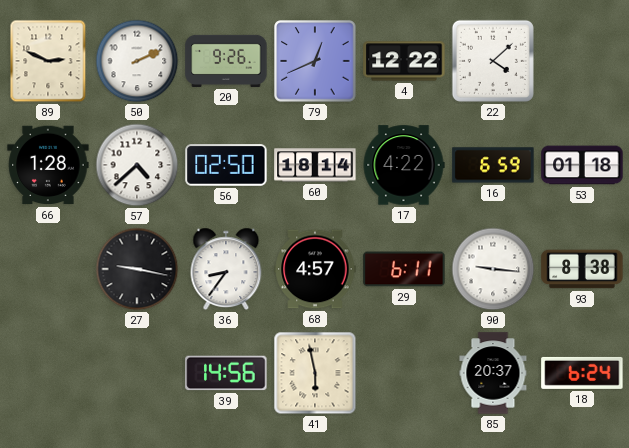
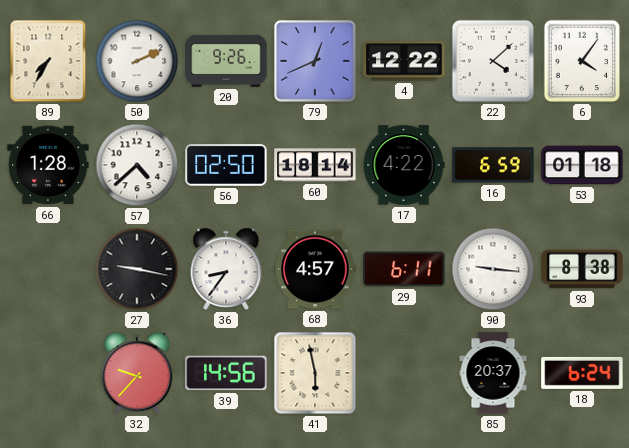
89: 2:49 -> 7:35 (48, 61)
6: none -> 4:06 (582, 61)
32: none -> 9:37 (137, 373)
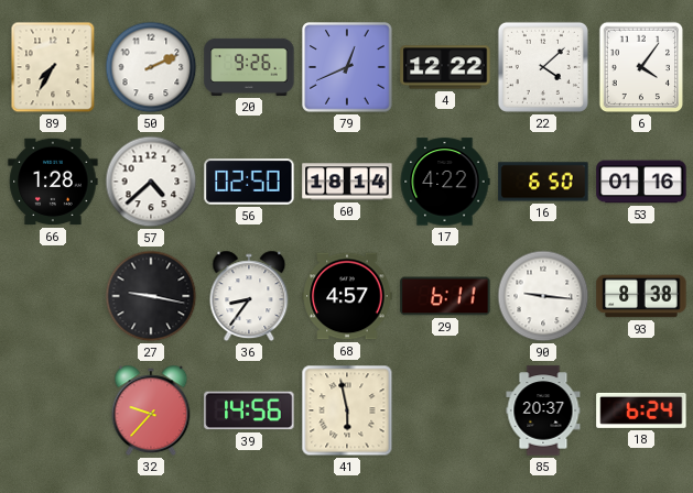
16: 6:59 -> 6:50 (543, 182)
53: 01:18 -> 01:16 (641, 182)
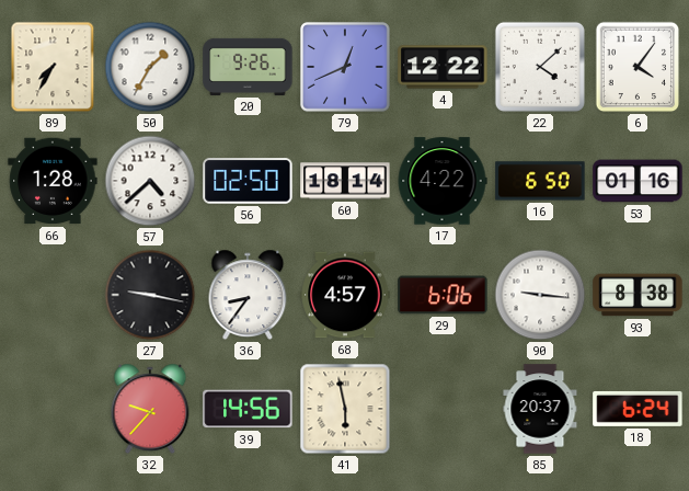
50: 2:11 -> 1:35 (150, 67)
29: 6:11 -> 6:06 (443, 295)
